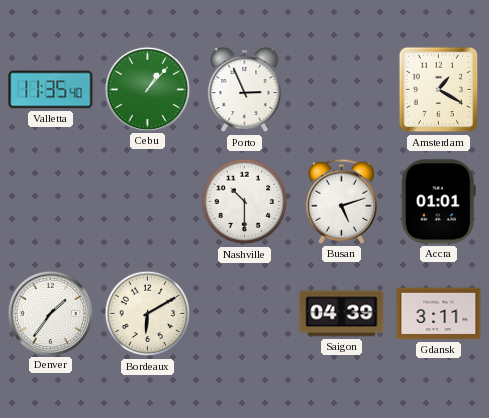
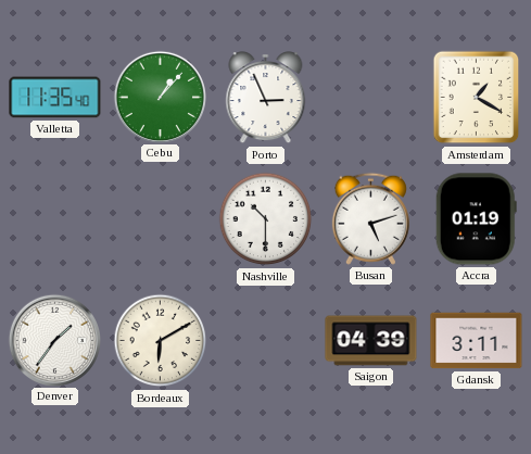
Accra: 01:01 -> 01:19 (476, 219)
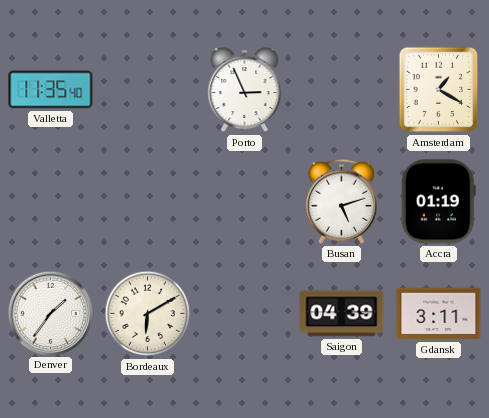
Cebu: 1:07 -> none (160, 97)
Nashville: 10:30 -> none (266, 219)
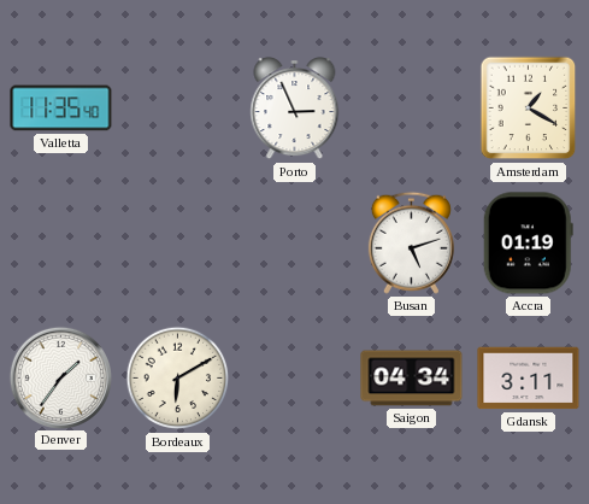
Saigon: 04:39 -> 04:34 (412, 379)
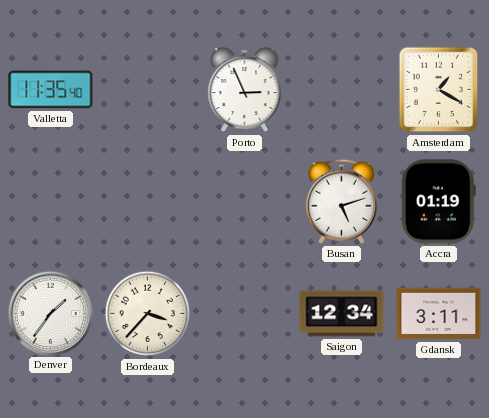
Bordeaux: 6:10 -> 3:37 (148, 314)
Saigon: 04:34 -> 12:34 (342, 314)
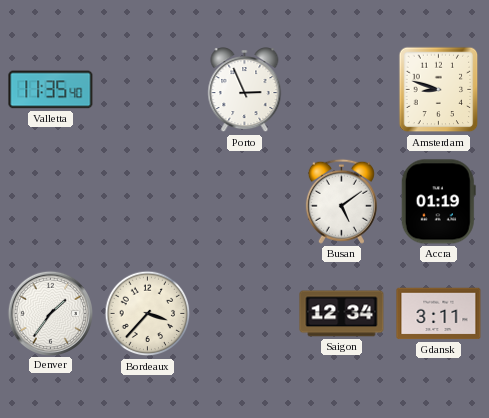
Amsterdam: 1:20 -> 8:48 (439, 90)
Busan: 5:12 -> 5:09 (341, 201)
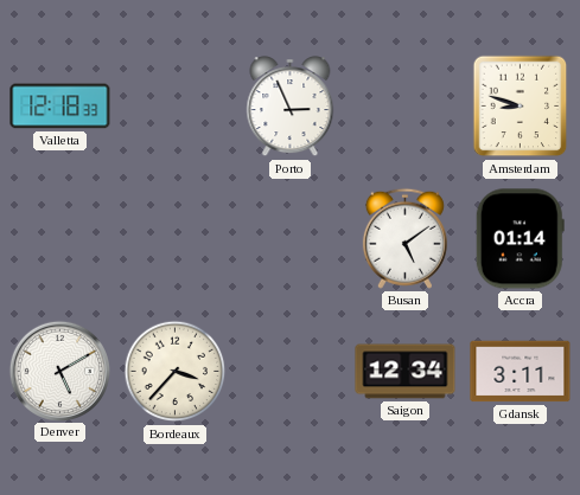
Valletta: 11:35 -> 12:18 (60, 107)
Accra: 01:19 -> 01:14 (520, 239)
Denver: 1:36 -> 5:10 (59, 371)
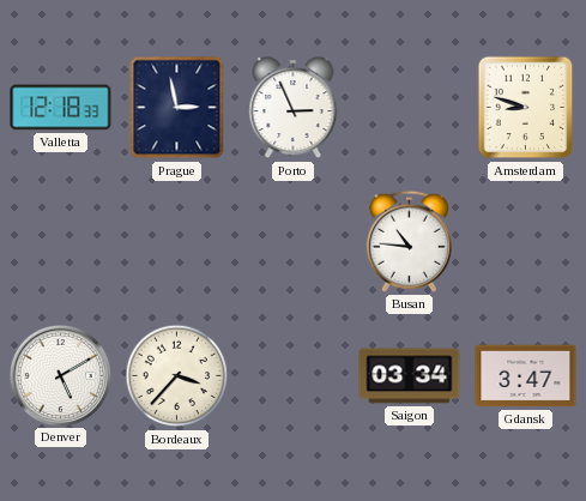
Prague: none -> 2:58 (177, 108)
Busan: 5:09 -> 10:46 (409, 241)
Accra: 01:14 -> none (520, 239)
Saigon: 12:34 -> 03:34 (410, 376)
Gdansk: 3:11 -> 3:47 (526, 376)
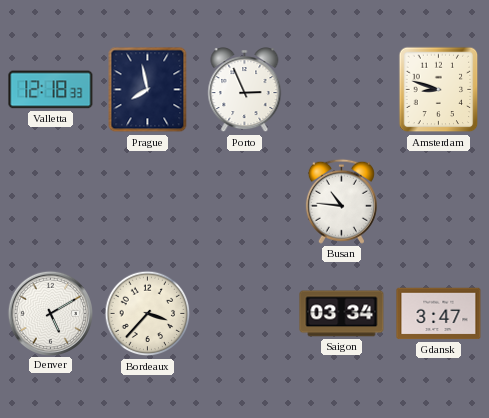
Prague: 2:58 -> 7:58 (148, 90)
